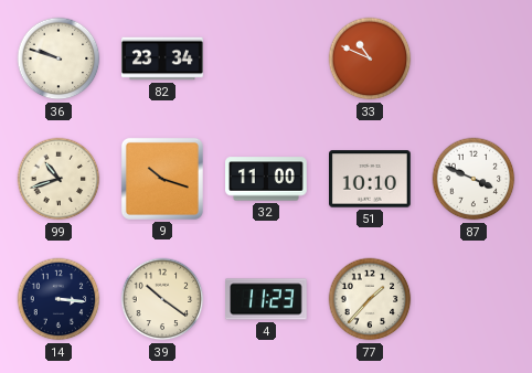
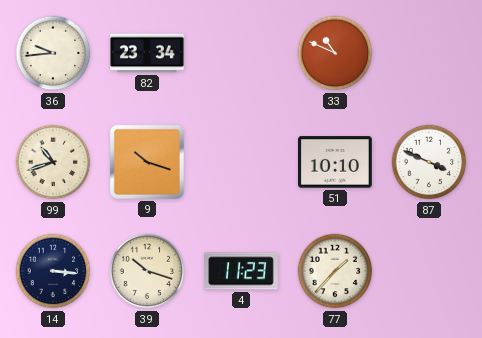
36: 9:48 -> 9:44 (53, 53)
32: 11:00 -> none (267, 179)
39: 10:21 -> 10:18 (147, 271)
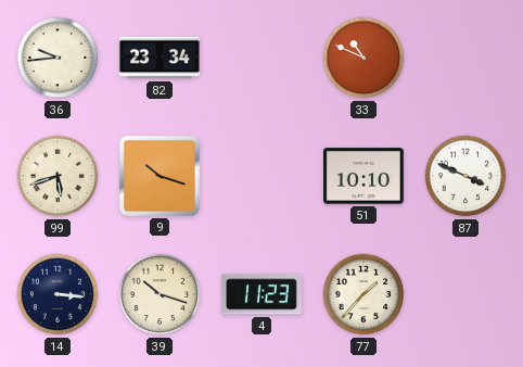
99: 10:42 -> 5:42 (58, 176)
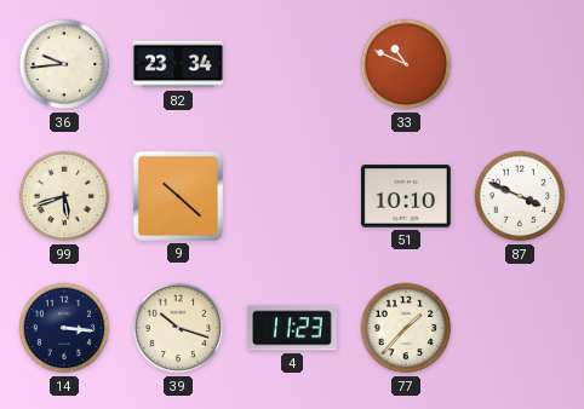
9: 10:18 -> 10:22 (178, 196)
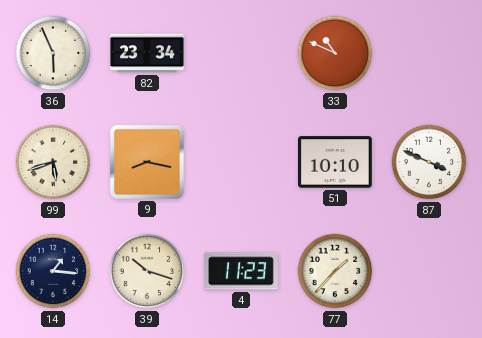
36: 9:44 -> 5:56 (53, 53)
9: 10:22 -> 8:17 (147, 162)
14: 3:16 -> 1:16 (53, 271)
